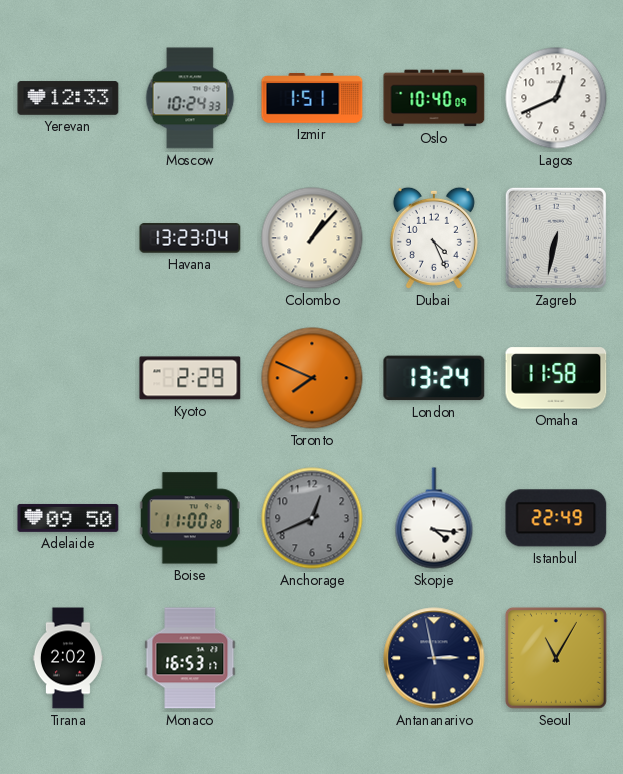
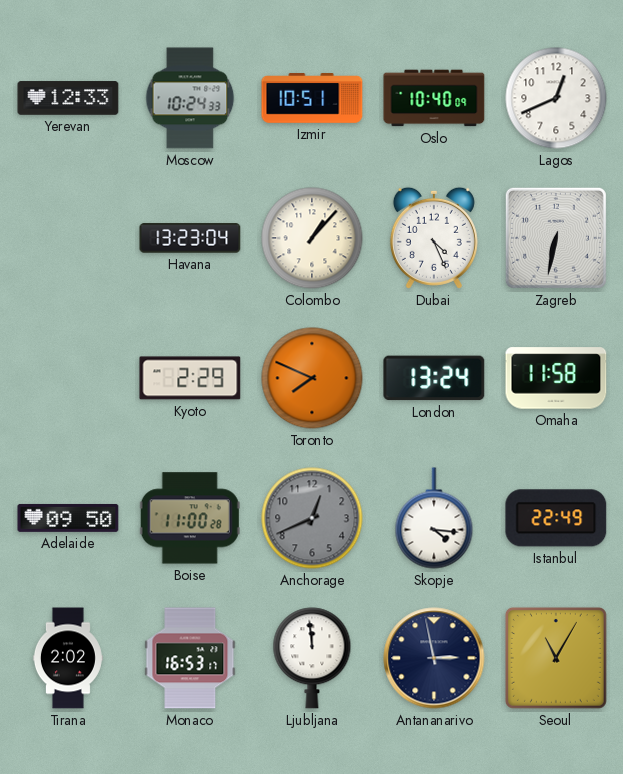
Izmir: 1:51 -> 10:51 (312, 98)
Ljubljana: none -> 11:59 (312, 658)
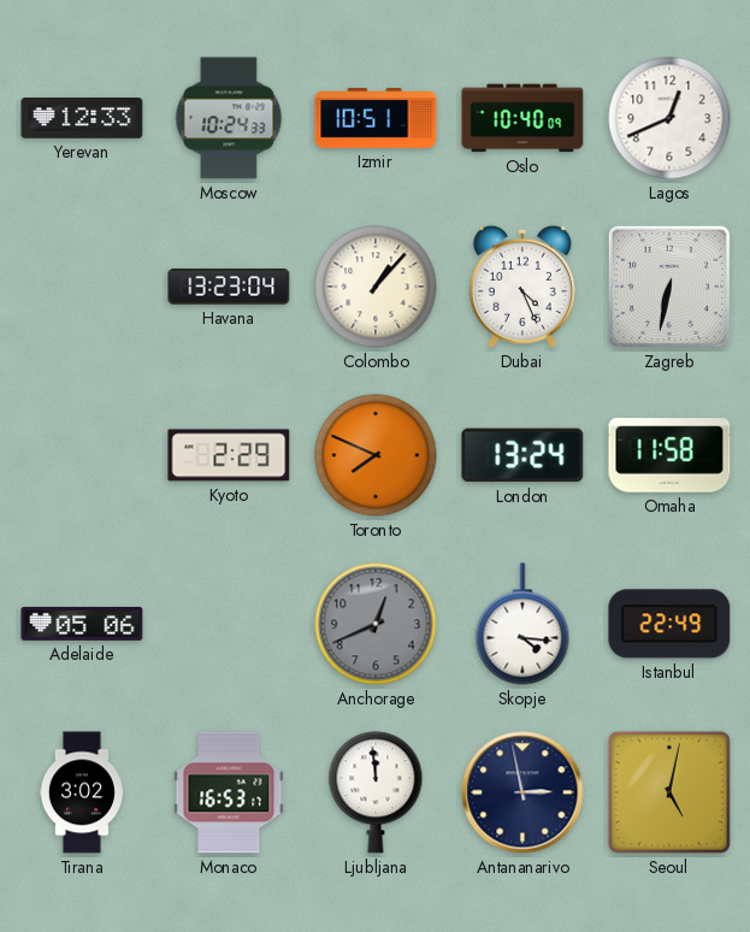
Adelaide: 09:50 -> 05:06 (82, 624)
Boise: 11:00 -> none (190, 518)
Tirana: 2:02 -> 3:02 (82, 792)
Seoul: 11:05 -> 5:02 (669, 792)
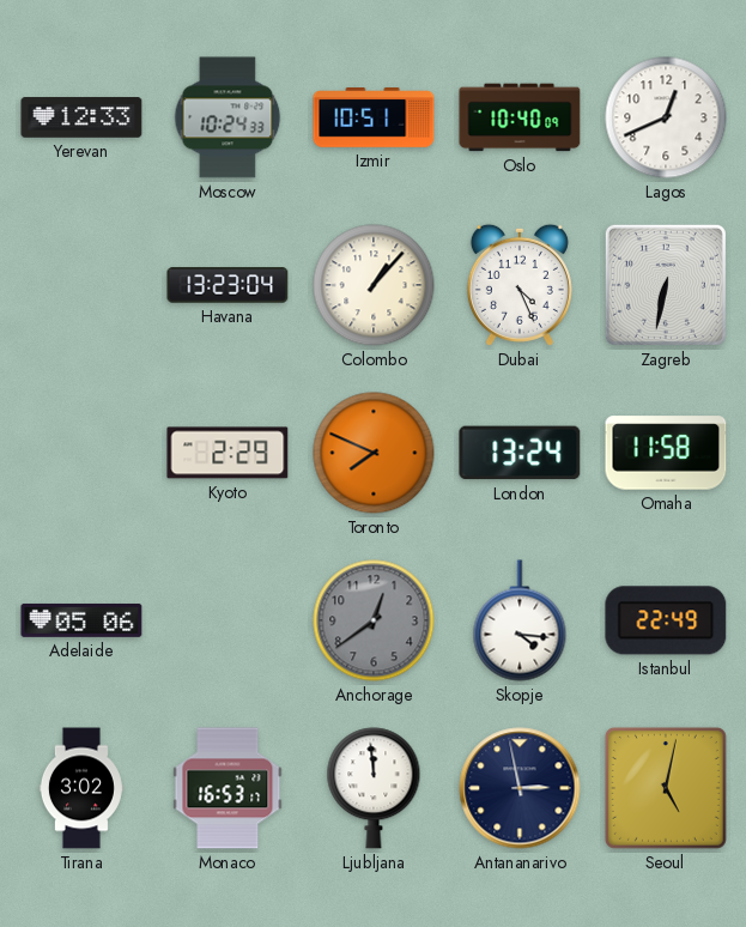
Anchorage: 12:41 -> 12:39 (374, 620)
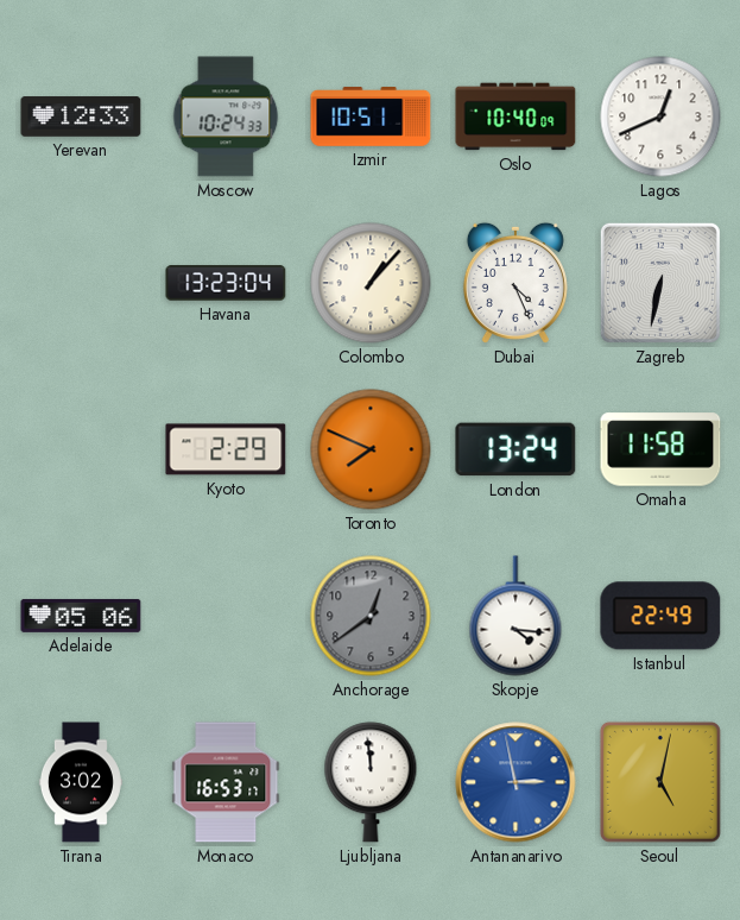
Antananarivo dial: navy -> blue (516, 782)
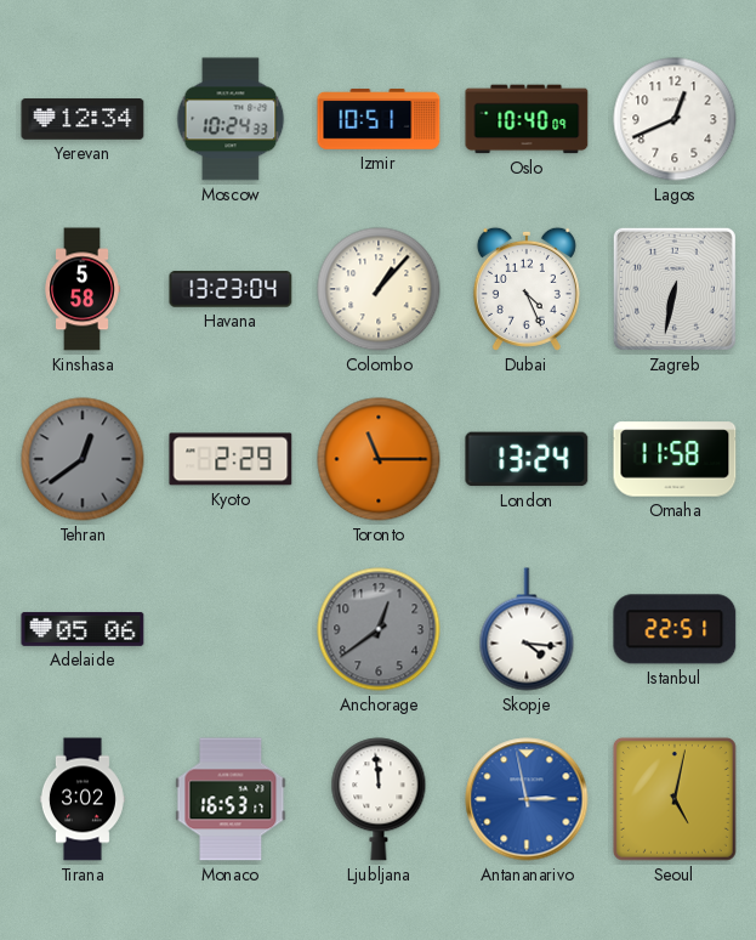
Yerevan: 12:33 -> 12:34 (83, 119)
Kinshasa: none -> 5:58 (83, 289)
Tehran: none -> 12:39 (83, 459)
Toronto: 7:49 -> 11:15 (379, 459)
Istanbul: 22:49 -> 22:51 (675, 629)
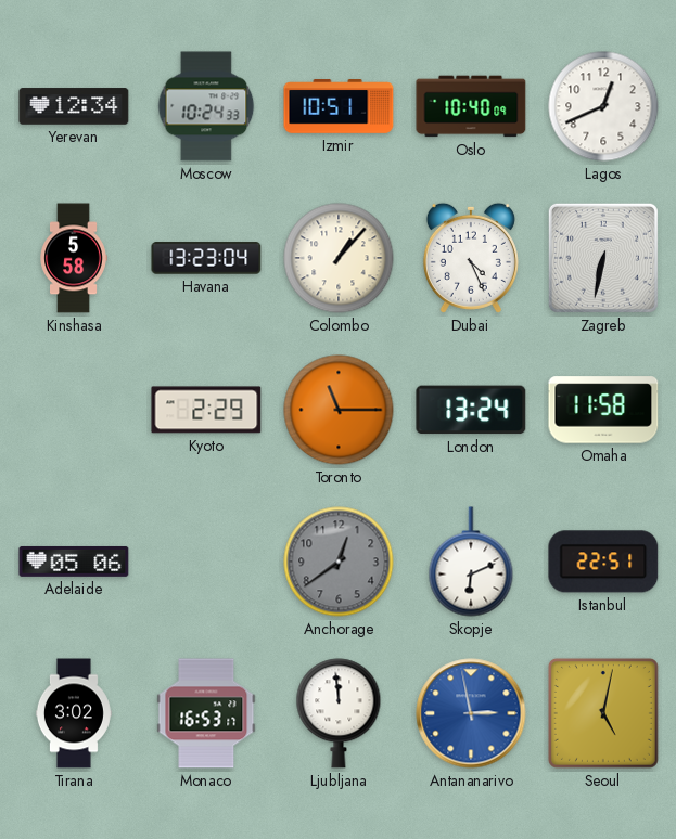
Tehran: 12:39 -> none (83, 459)
Skopje: 4:16 -> 6:11 (471, 562)
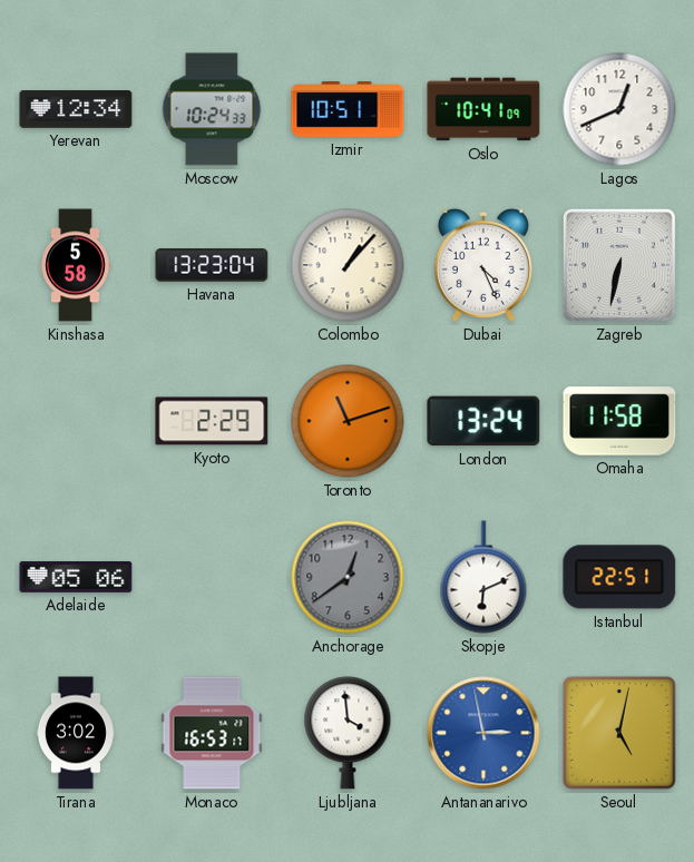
Oslo: 10:40 -> 10:41 (483, 109)
Toronto: 11:15 -> 11:12 (348, 421)
Ljubljana: 11:59 -> 3:59 (348, 733)
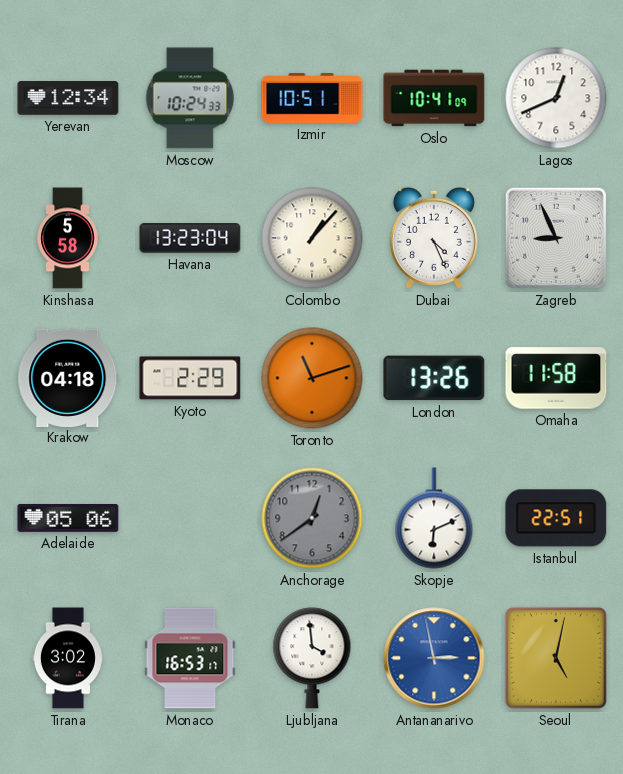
Zagreb: 6:32 -> 8:56 (556, 238)
Krakow: none -> 04:18 (68, 377)
London: 13:24 -> 13:26 (434, 378)
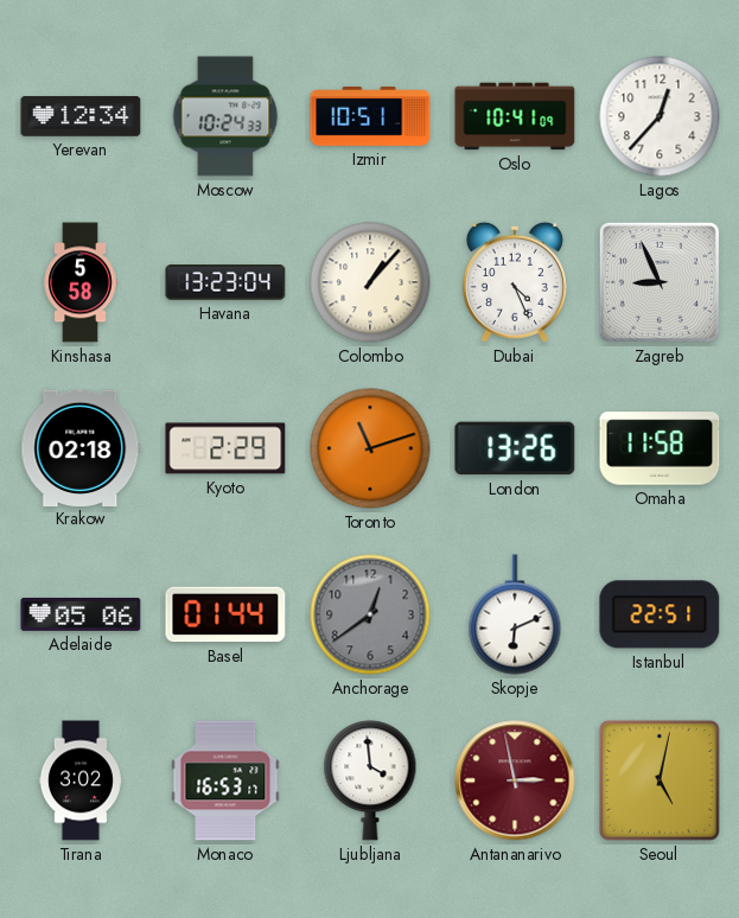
Lagos: 12:41 -> 12:37 (660, 116)
Krakow: 04:18 -> 02:18 (81, 447)
Basel: none -> 01:44 (225, 614)
Antananarivo dial: blue -> burgundy (515, 780)
